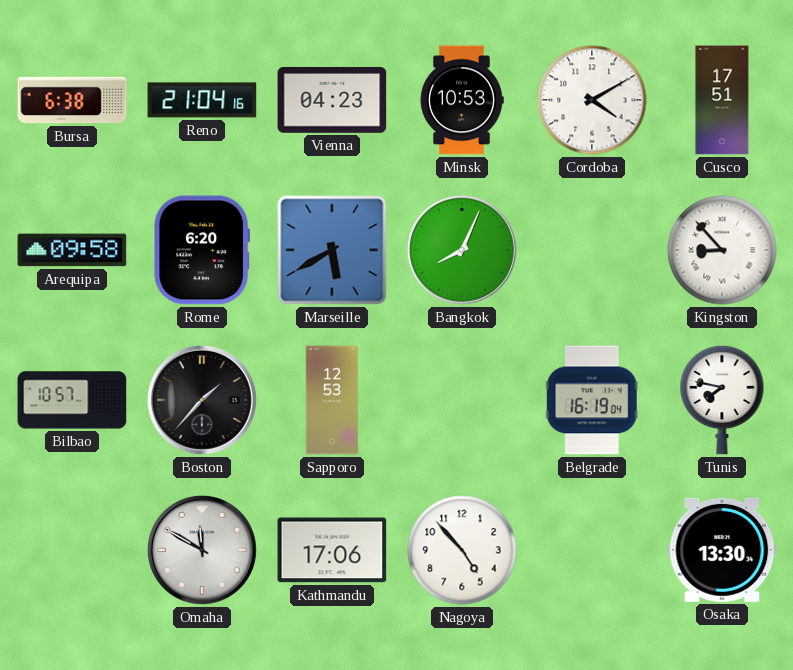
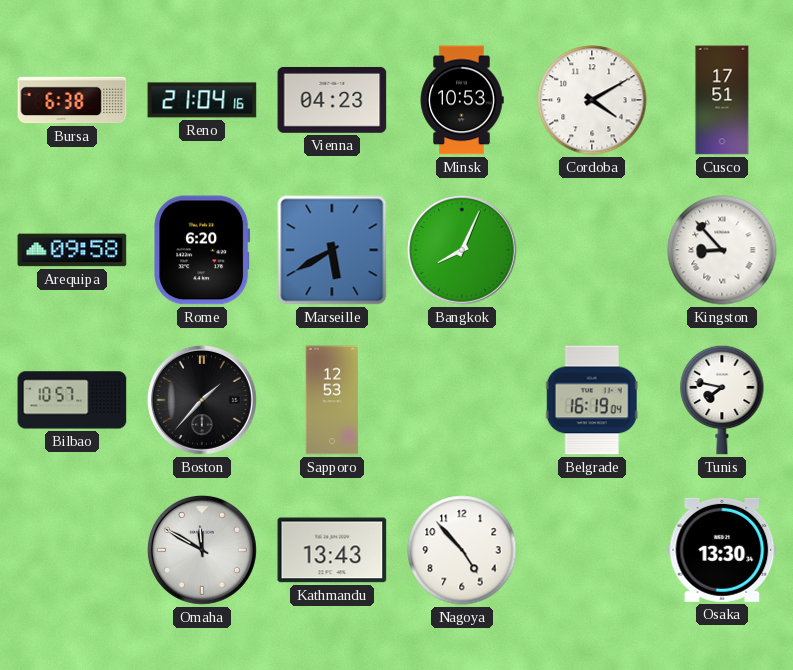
Kathmandu: 17:06 -> 13:43 (332, 550)
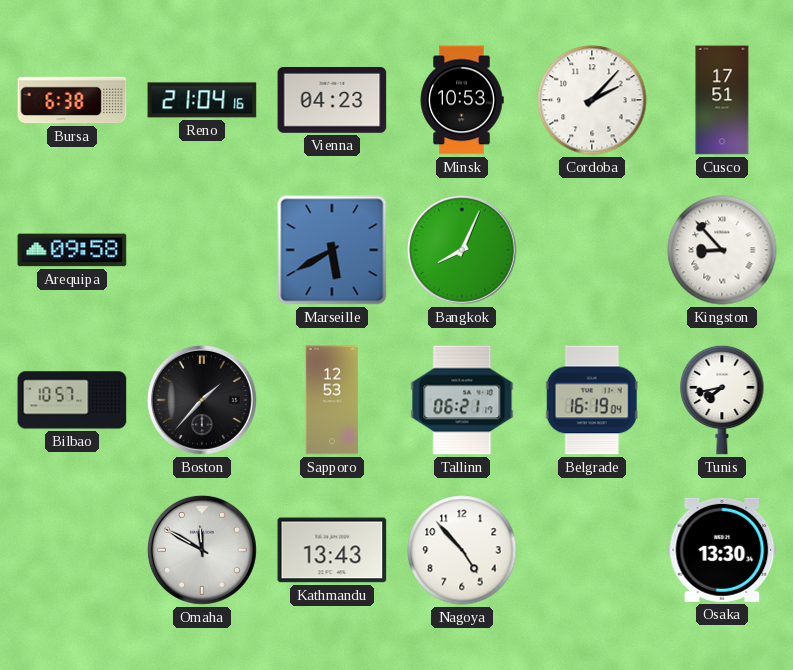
Cordoba: 4:10 -> 2:07 (592, 100)
Rome: 6:20 -> none (202, 250)
Tallinn: none -> 06:21 (462, 400)
Tunis: 7:47 -> 7:43 (722, 400)
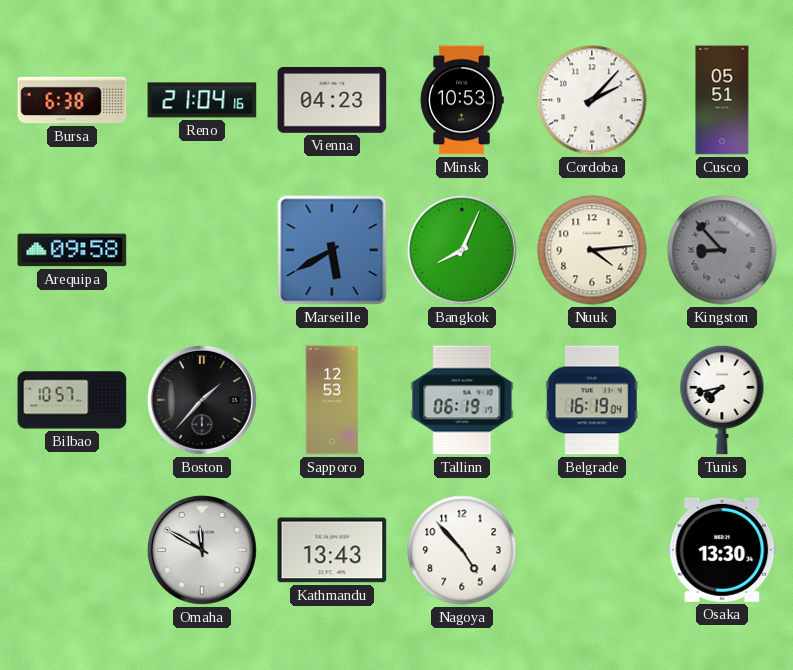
Cusco: 17:51 -> 05:51 (722, 100)
Nuuk: none -> 4:14 (592, 250)
Kingston dial: white -> grey (722, 250)
Tallinn: 06:21 -> 06:19 (462, 400)
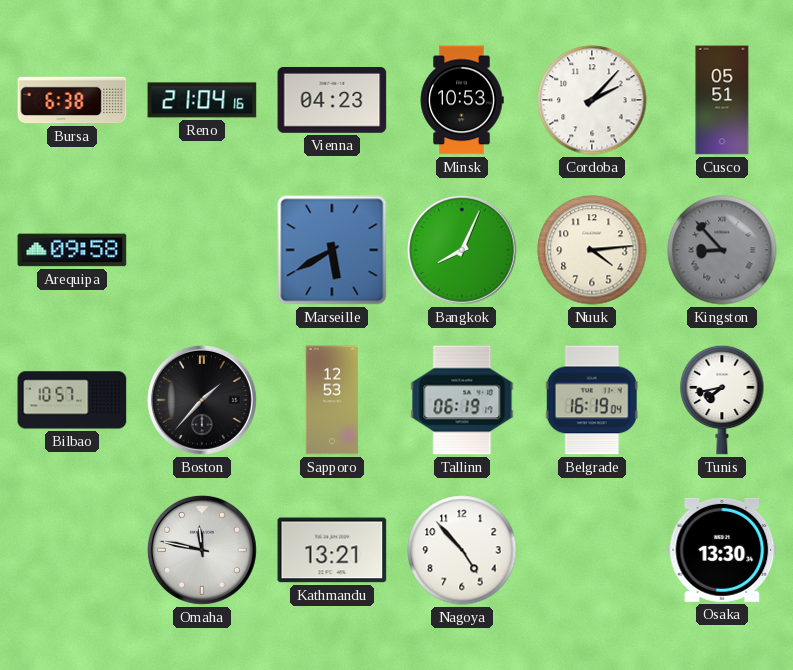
Omaha: 11:50 -> 11:47 (202, 550)
Kathmandu: 13:43 -> 13:21 (332, 550)
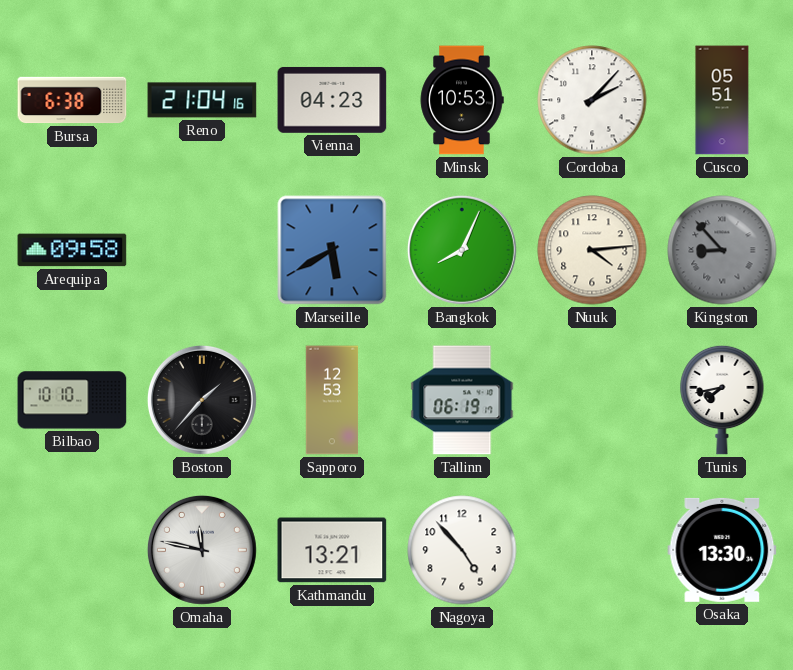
Bilbao: 10:57 -> 10:10 (72, 400)
Belgrade: 16:19 -> none (592, 400)
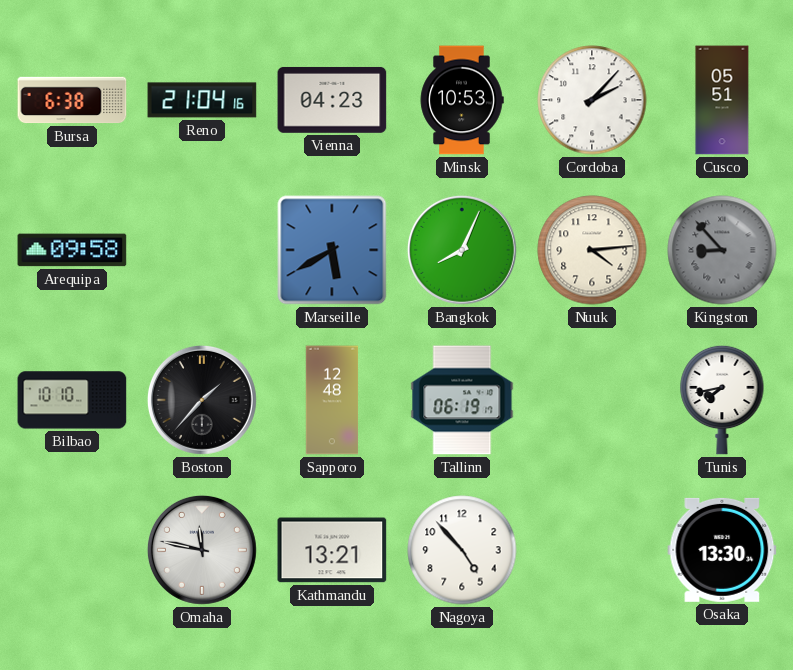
Sapporo: 12:53 -> 12:48 (332, 400)
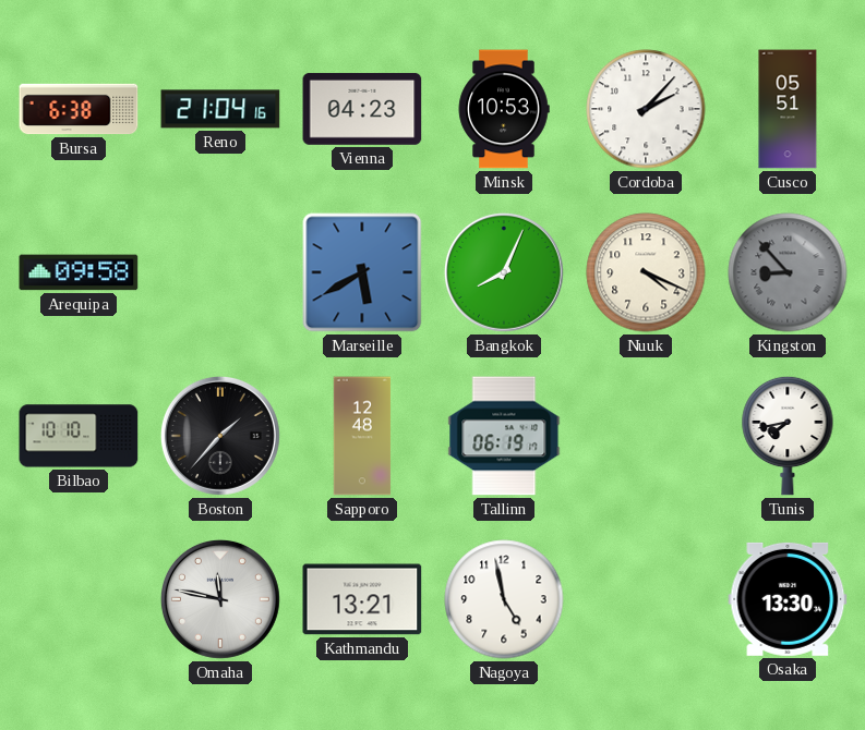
Nuuk: 4:14 -> 4:19 (646, 272)
Nagoya: 4:53 -> 4:58 (504, 599)
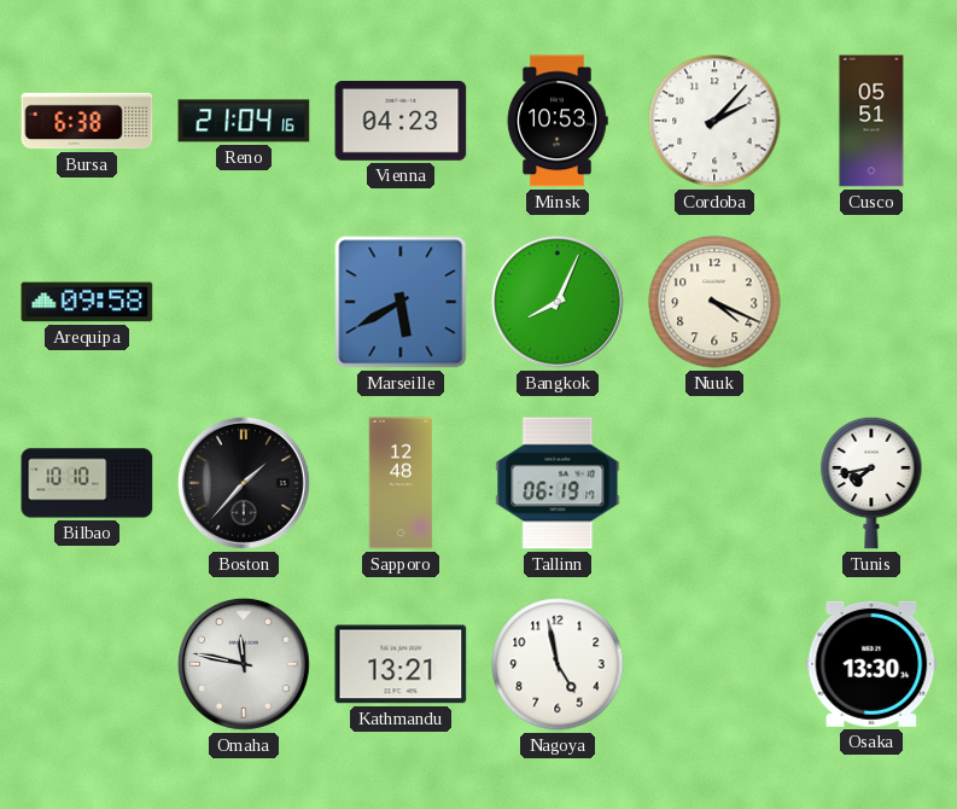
Kingston: 8:53 -> none (788, 272)
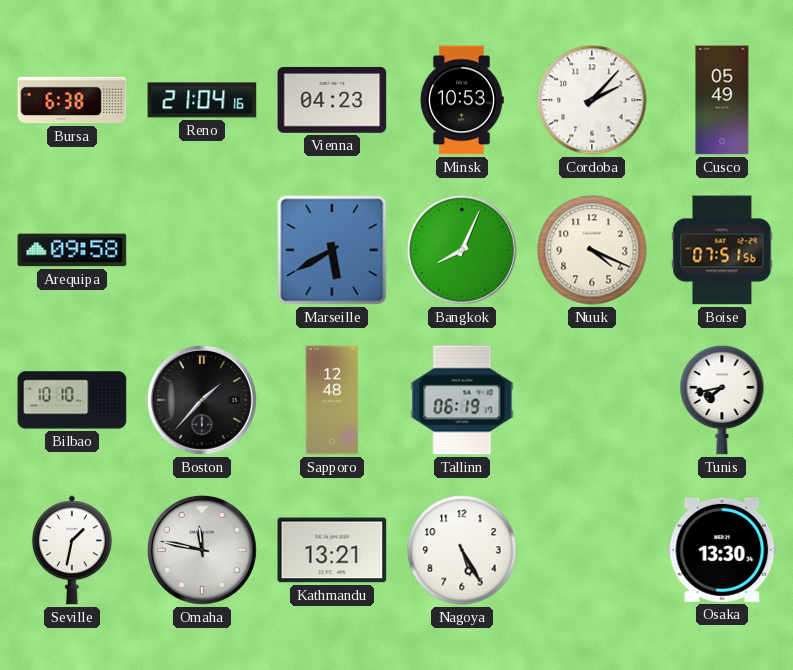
Cusco: 05:51 -> 05:49 (722, 100)
Boise: none -> 07:51 (722, 250)
Seville: none -> 1:32 (72, 550)
Nagoya: 4:58 -> 5:25 (462, 550)
